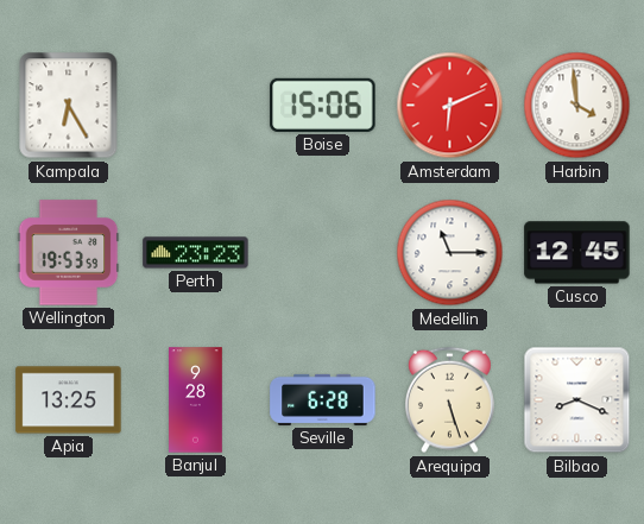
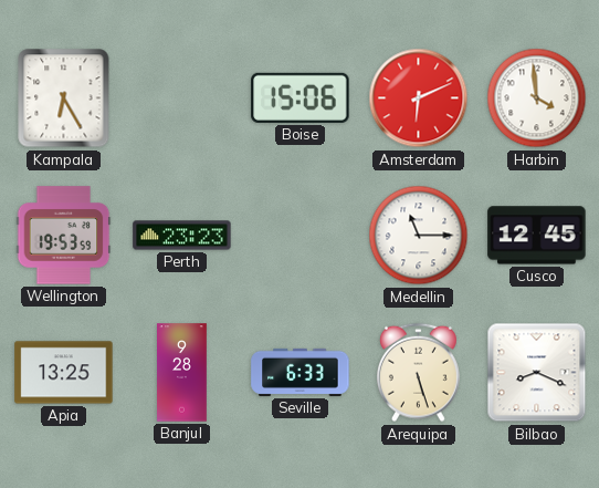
Seville: 6:28 -> 6:33 (301, 372)
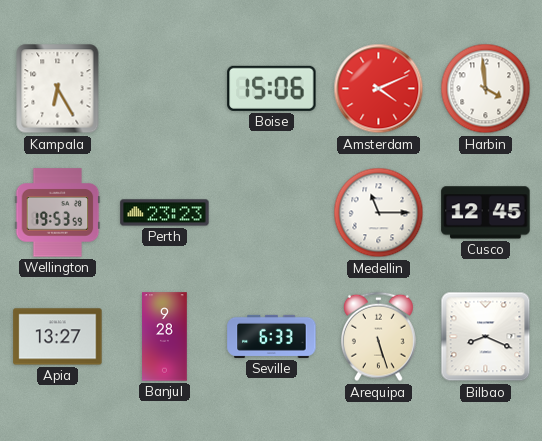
Amsterdam: 6:11 -> 4:11 (379, 89)
Apia: 13:25 -> 13:27 (58, 337)
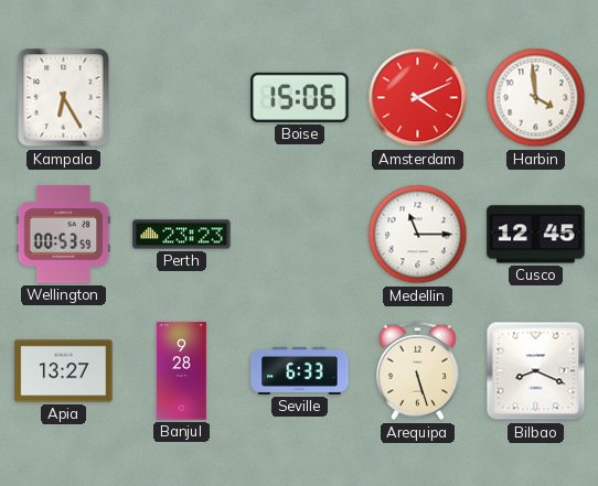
Wellington: 19:53 -> 00:53 (64, 235)
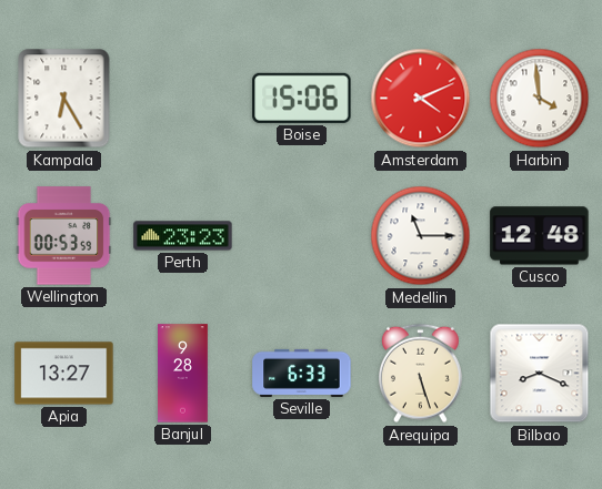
Cusco: 12:45 -> 12:48 (540, 236)
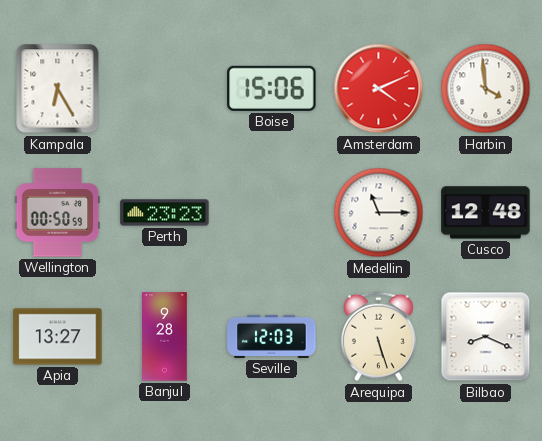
Wellington: 00:53 -> 00:50 (58, 213)
Seville: 6:33 -> 12:03 (272, 336)
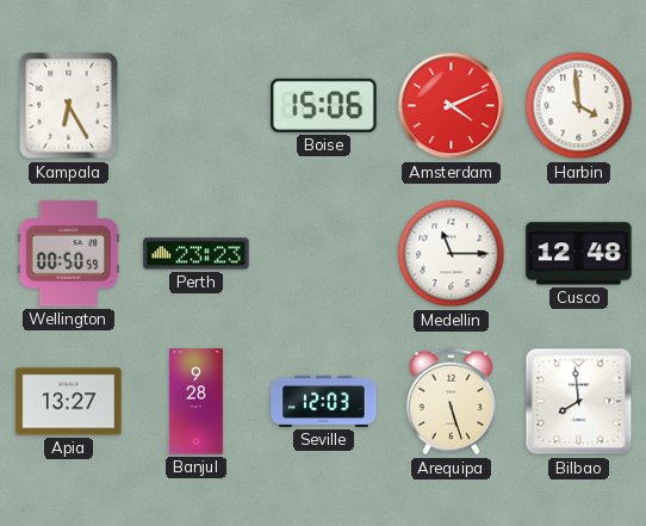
Bilbao: 8:19 -> 7:59 (579, 402)
